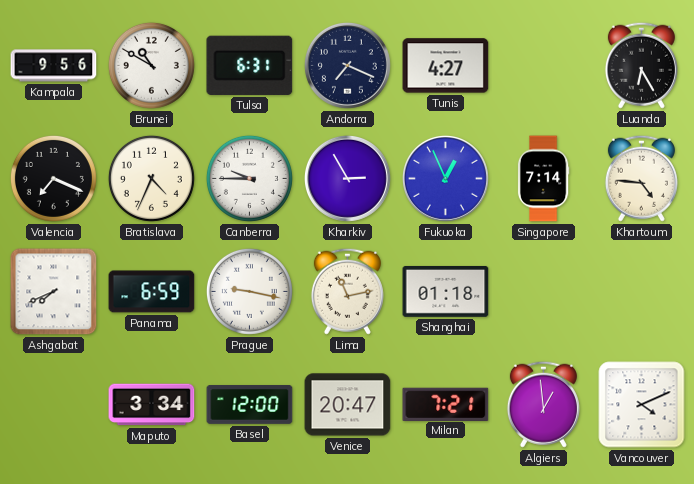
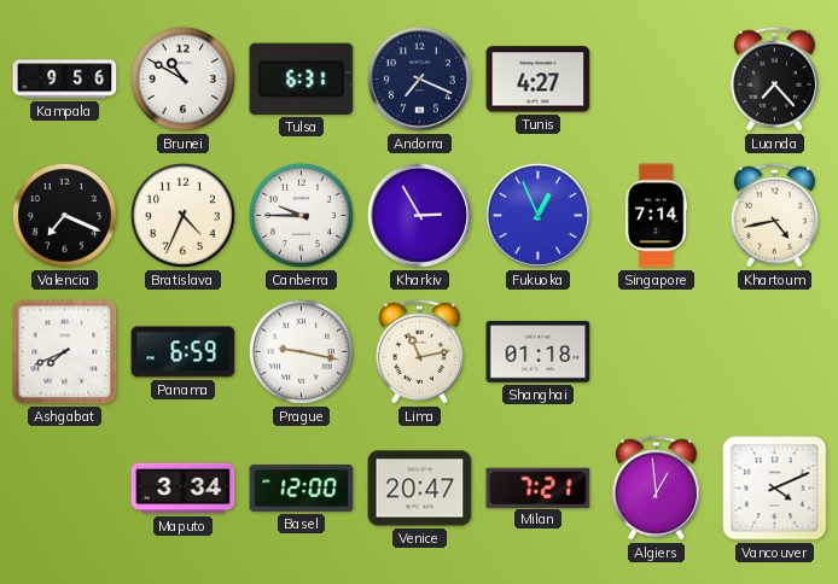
Luanda: 6:25 -> 7:23 (774, 78)
Khartoum: 4:46 -> 4:43 (774, 215)
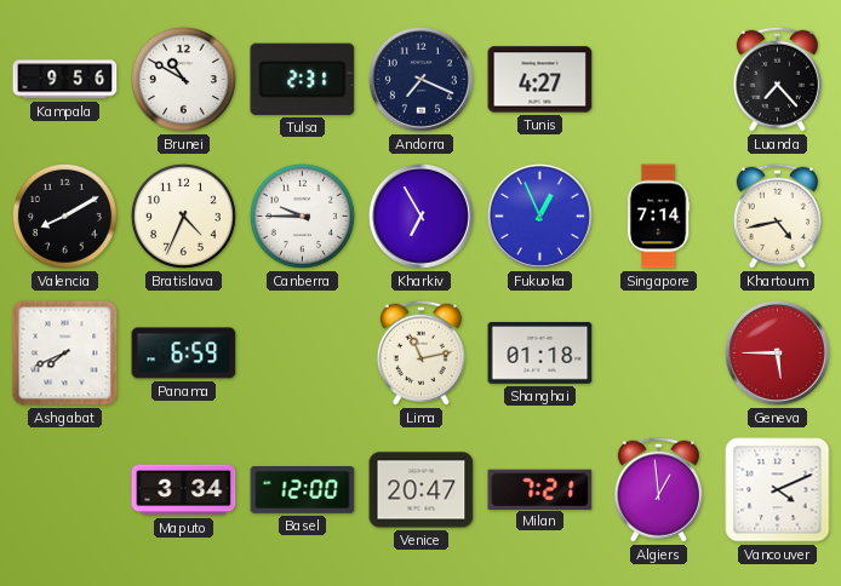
Tulsa: 6:31 -> 2:31 (303, 79)
Valencia: 7:19 -> 8:10 (64, 216)
Kharkiv: 2:55 -> 6:55 (420, 216)
Prague: 9:17 -> none (301, 351)
Geneva: none -> 5:45 (777, 352)
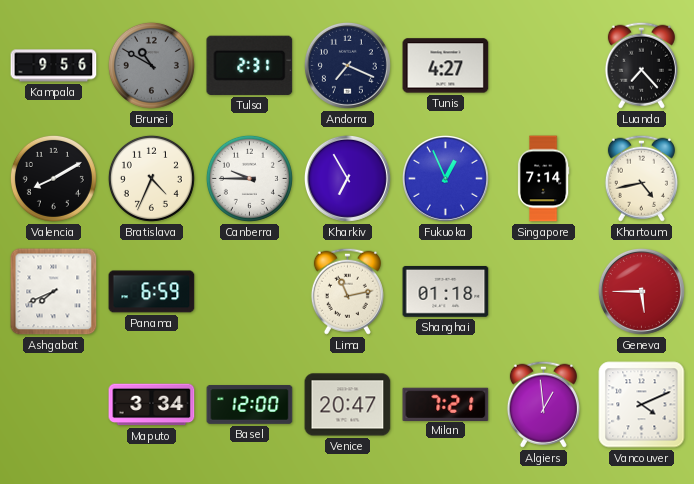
Brunei dial: white -> grey (151, 65)
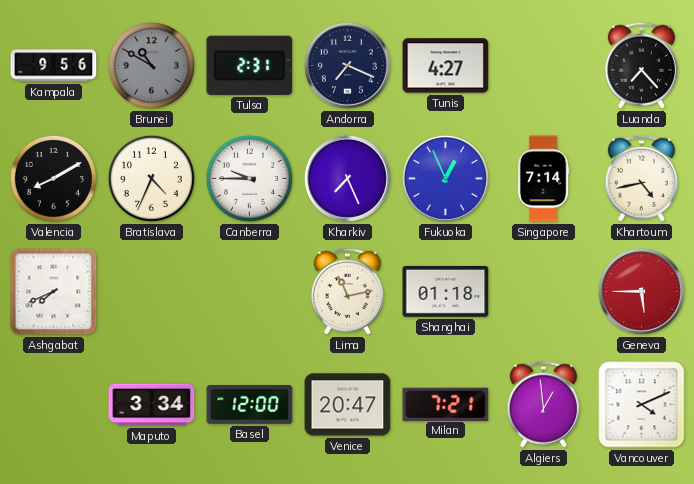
Kharkiv: 6:55 -> 7:26 (347, 178)
Panama: 6:59 -> none (152, 292)
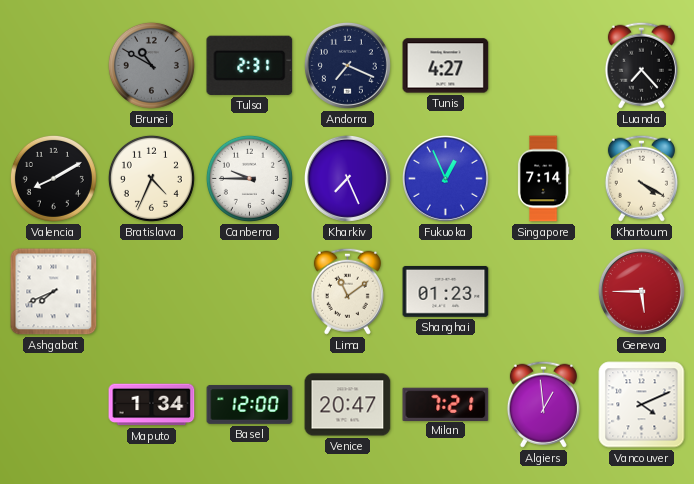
Kampala: 9:56 -> none (54, 66)
Khartoum: 4:43 -> 4:20 (641, 178)
Lima: 11:13 -> 11:09 (347, 291)
Shanghai: 01:18 -> 01:23 (446, 292)
Maputo: 3:34 -> 1:34 (152, 405)
